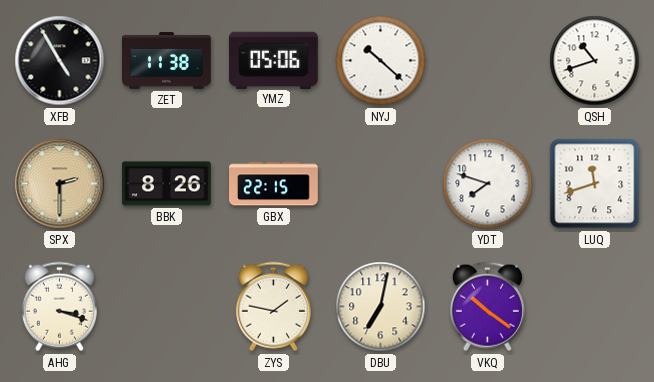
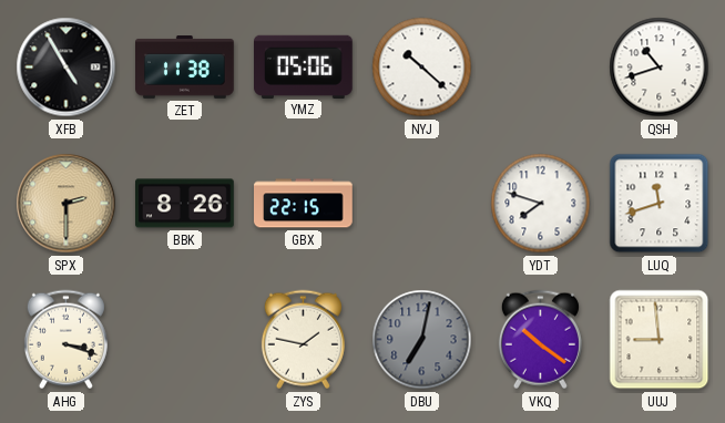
DBU dial: cream -> grey (422, 340)
UUJ: none -> 8:59 (660, 340)
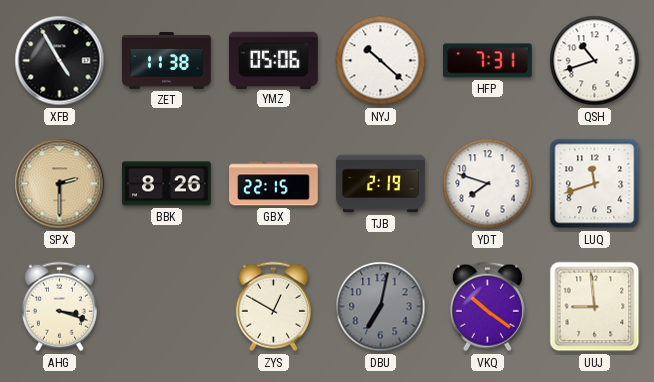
HFP: none -> 7:31 (488, 61)
TJB: none -> 2:19 (381, 184)
ZYS: 1:47 -> 12:50 (273, 307)
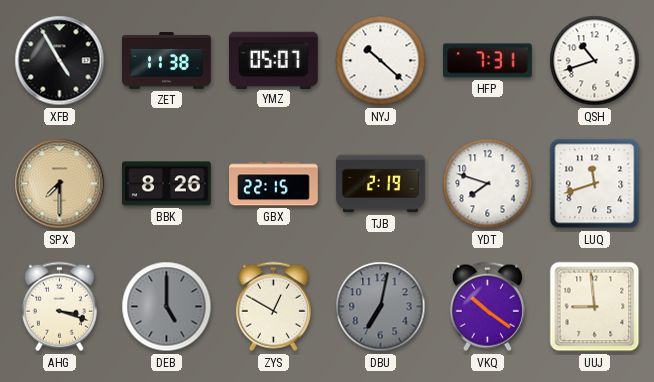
YMZ: 05:06 -> 05:07 (274, 60)
SPX: 2:30 -> 7:30 (60, 184)
DEB: none -> 5:00 (167, 307)
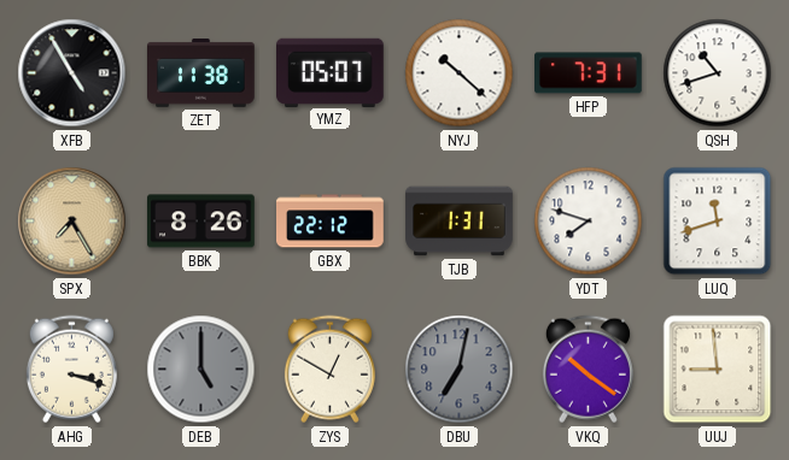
SPX: 7:30 -> 7:25 (72, 222)
GBX: 22:15 -> 22:12 (331, 222)
TJB: 2:19 -> 1:31 (460, 222)
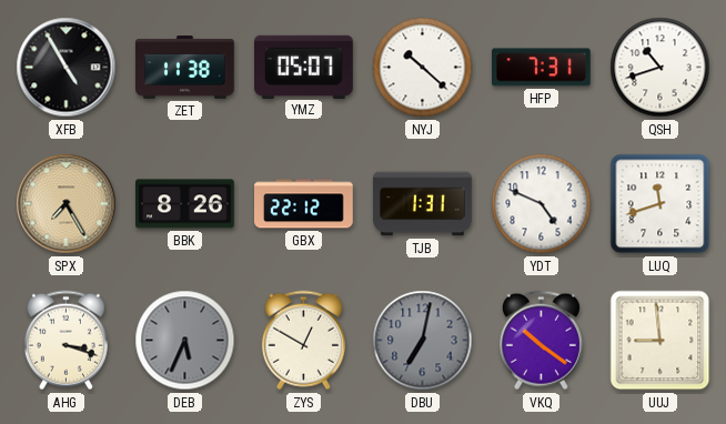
YDT: 7:48 -> 4:49 (542, 204)
DEB: 5:00 -> 5:34 (185, 341)
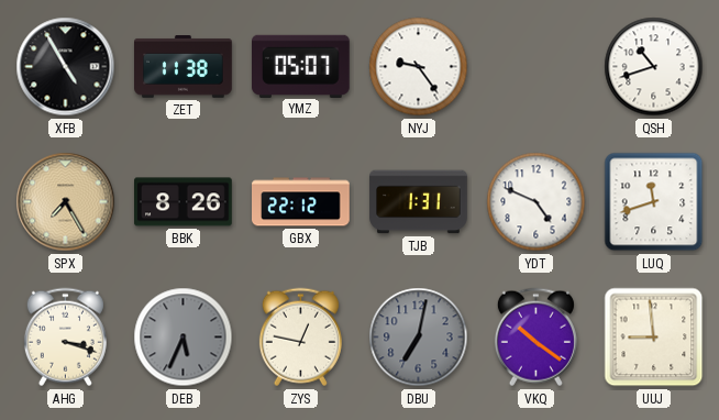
NYJ: 10:22 -> 9:24 (419, 67)
HFP: 7:31 -> none (542, 68)
ZYS: 12:50 -> 12:47 (300, 338)
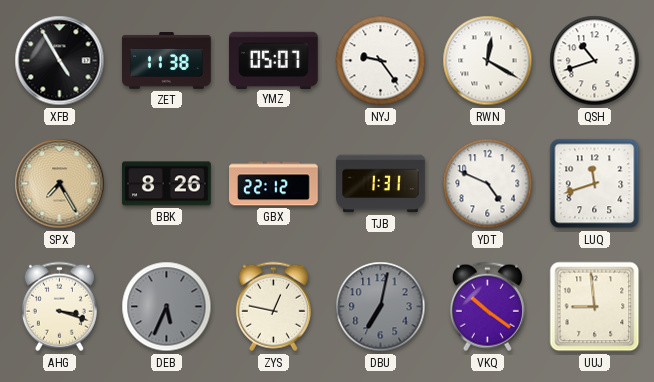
RWN: none -> 12:20 (488, 61)
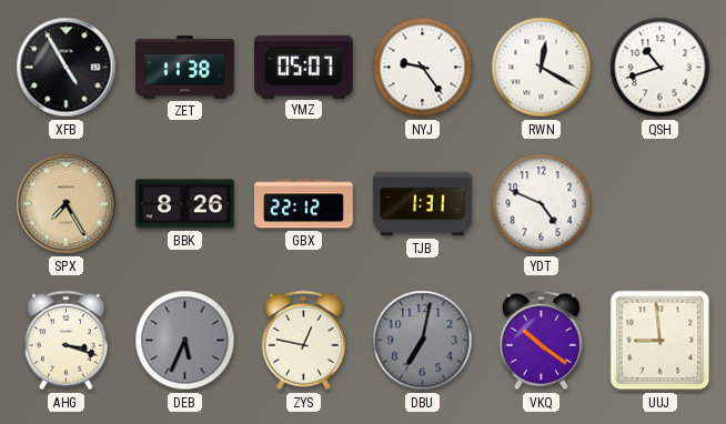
LUQ: 11:42 -> none (595, 184)
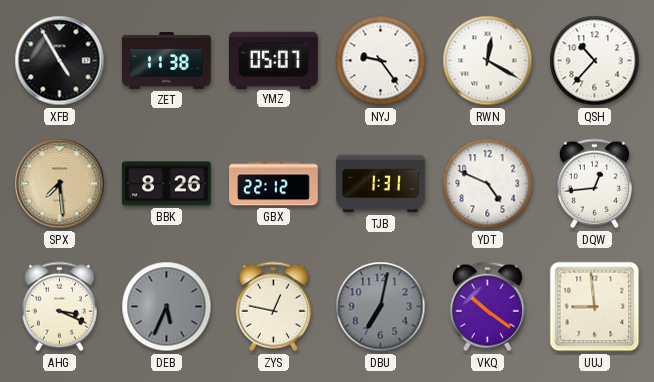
QSH: 10:42 -> 10:37 (595, 61)
SPX: 7:25 -> 7:29 (60, 184)
DQW: none -> 12:44 (594, 184)
AHG: 3:18 -> 3:19 (59, 307)
